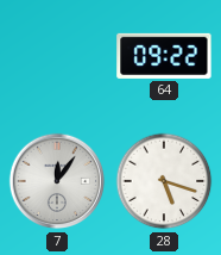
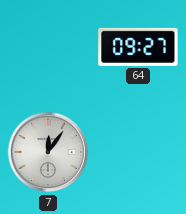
64: 09:22 -> 09:27 (138, 47)
28: 5:18 -> none (164, 181)
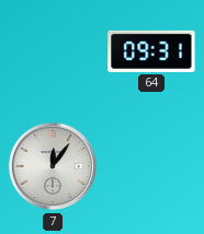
64: 09:27 -> 09:31 (151, 51)
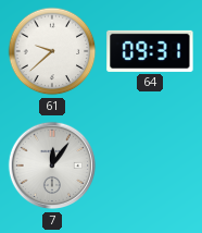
61: none -> 9:38 (52, 51)
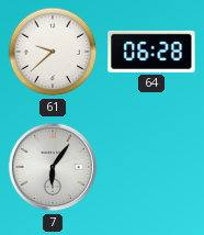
64: 09:31 -> 06:28 (151, 52)
7: 12:06 -> 6:06 (53, 167)
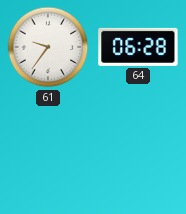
61: 9:38 -> 9:36 (48, 47)
7: 6:06 -> none (53, 167)
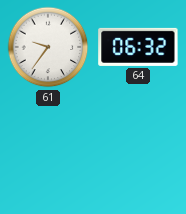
64: 06:28 -> 06:32 (138, 47)
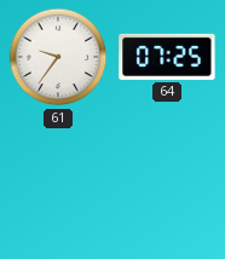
64: 06:32 -> 07:25 (167, 57)
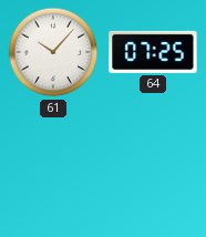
61: 9:36 -> 10:07 (53, 52)
